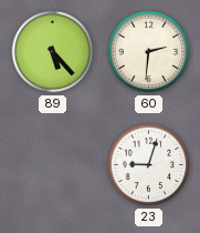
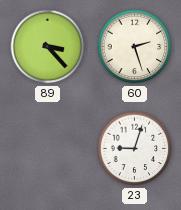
89: 5:23 -> 3:23 (48, 47)
60: 2:31 -> 2:27 (135, 47)
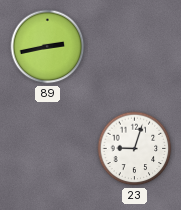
89: 3:23 -> 2:43 (48, 47)
60: 2:27 -> none (135, 47)
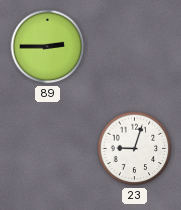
89: 2:43 -> 2:45 (48, 47)
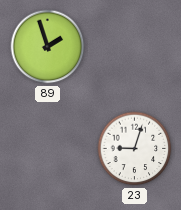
89: 2:45 -> 1:57 (48, 47)
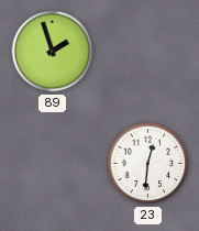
23: 9:03 -> 12:31 (148, 164)
